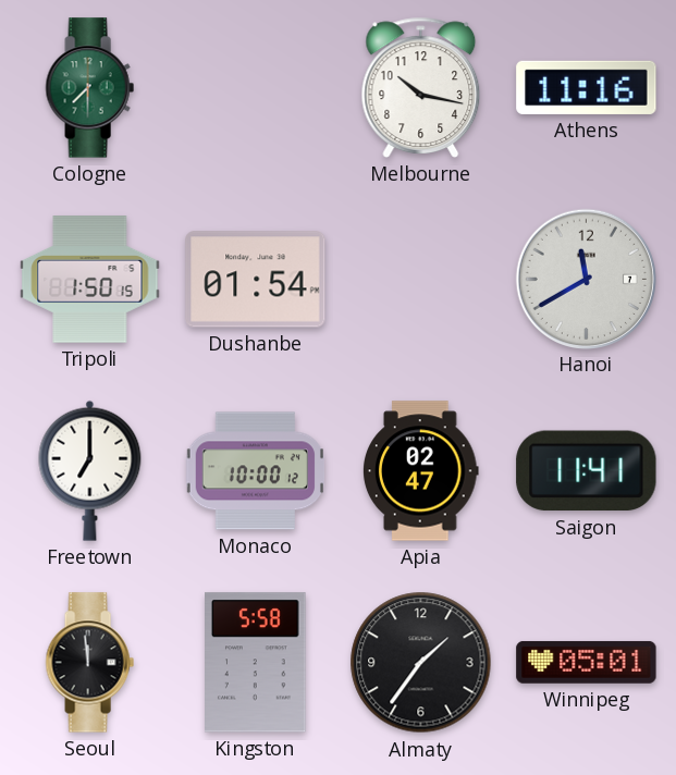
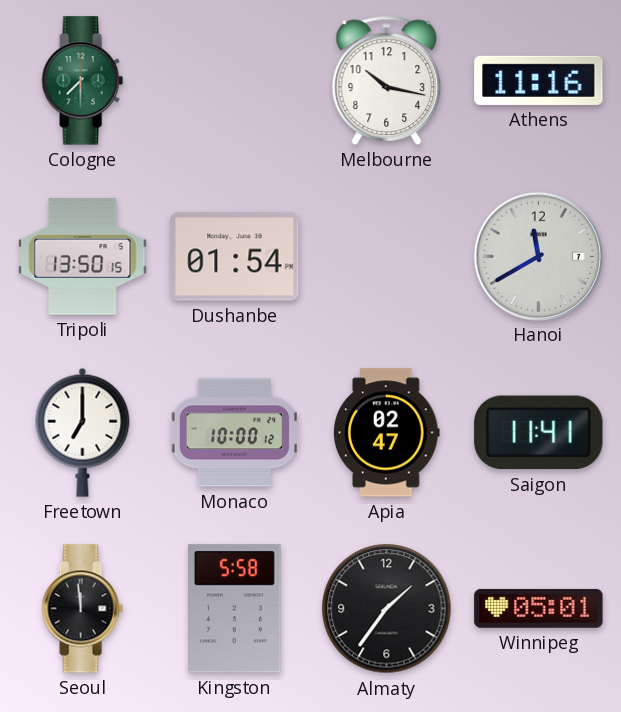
Tripoli: 1:50 -> 13:50 (83, 257)
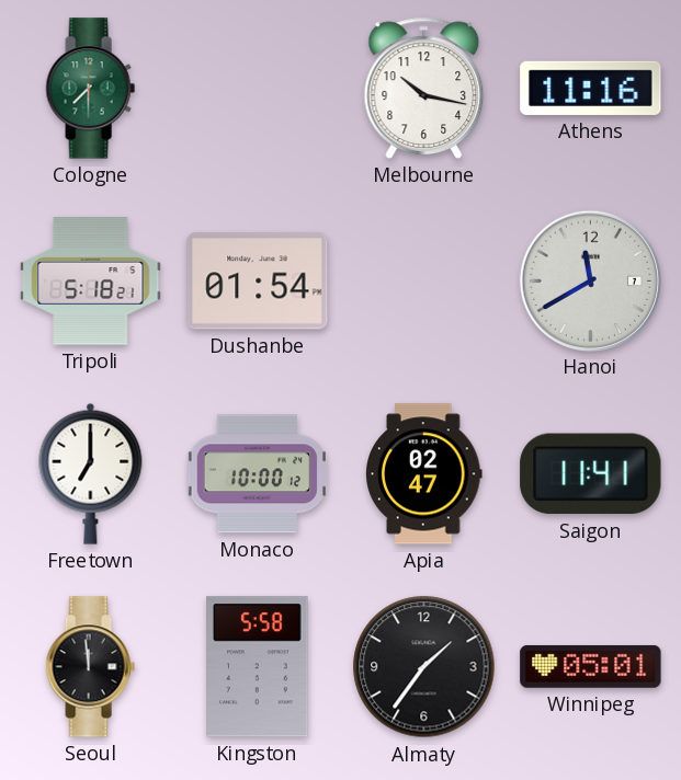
Tripoli: 13:50 -> 5:18 (91, 282)
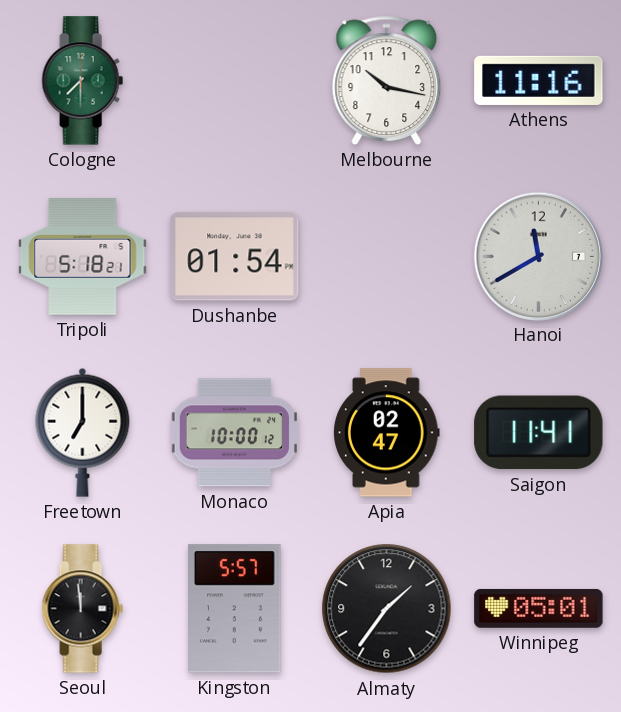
Kingston: 5:58 -> 5:57 (235, 609)
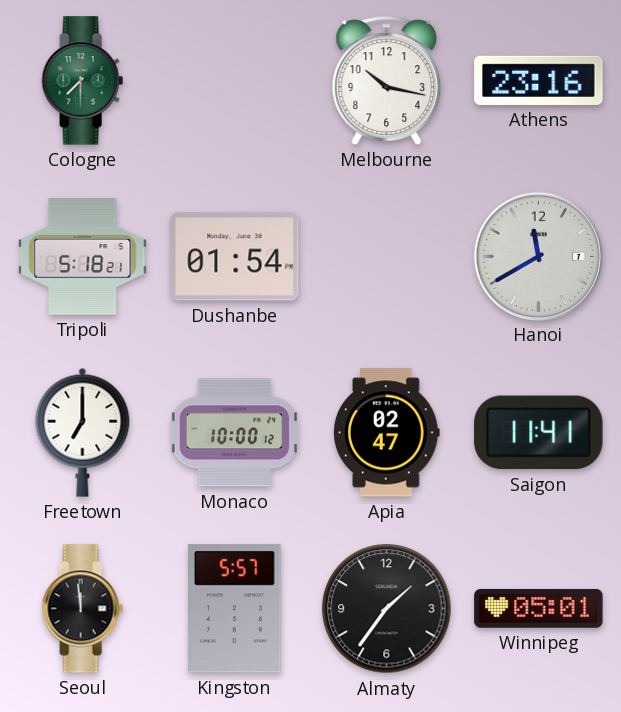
Athens: 11:16 -> 23:16 (539, 80)
